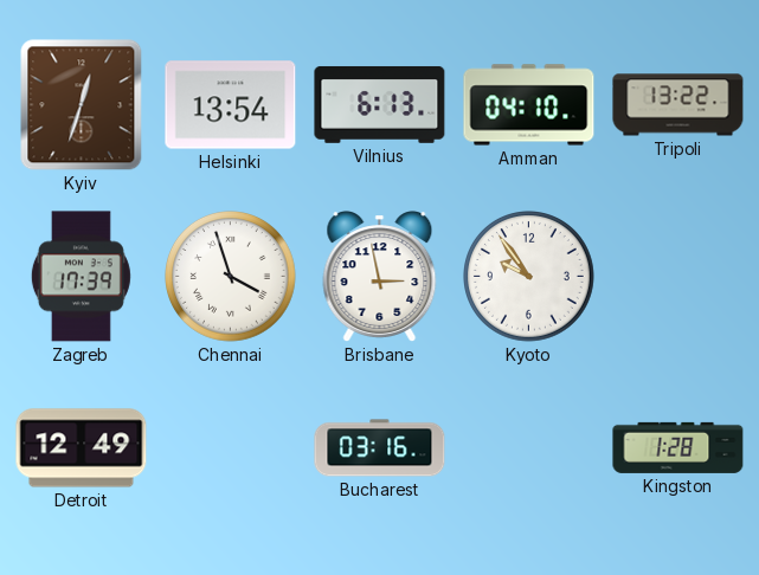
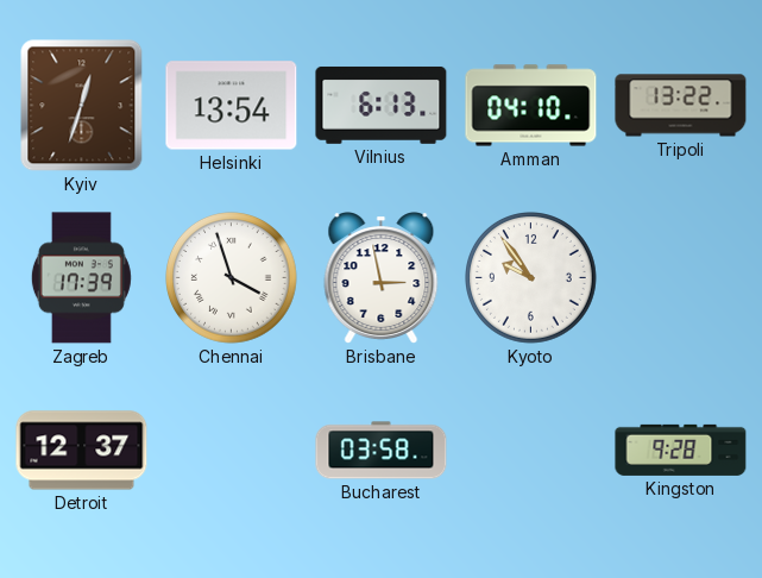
Detroit: 12:49 -> 12:37 (82, 451)
Bucharest: 03:16 -> 03:58 (382, 451)
Kingston: 1:28 -> 9:28 (681, 450)
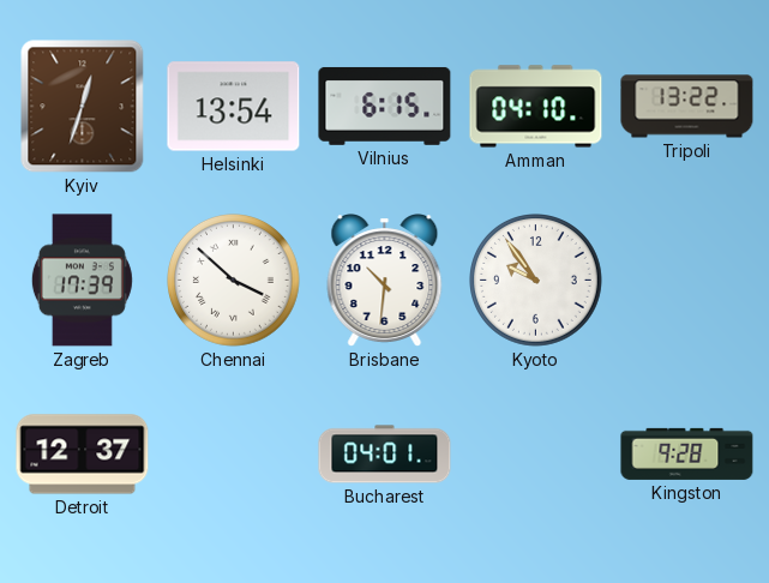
Vilnius: 6:13 -> 6:15 (385, 106)
Chennai: 3:57 -> 3:52 (234, 281)
Brisbane: 2:58 -> 10:31 (385, 281)
Bucharest: 03:58 -> 04:01 (385, 455)
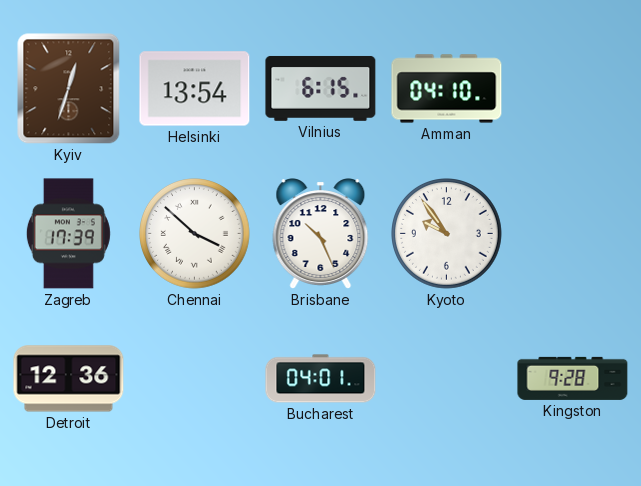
Tripoli: 13:22 -> none (687, 107)
Brisbane: 10:31 -> 10:26 (321, 234)
Detroit: 12:37 -> 12:36 (69, 379)
